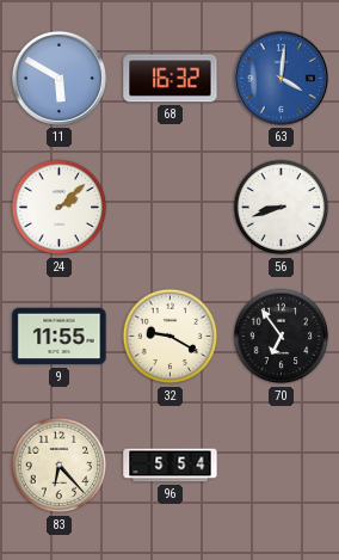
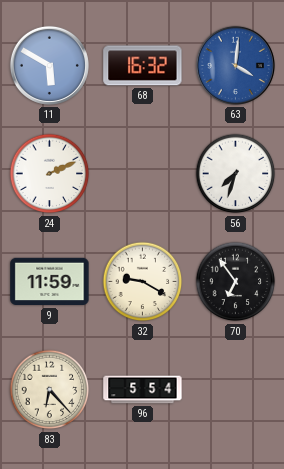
24: 2:08 -> 2:11 (50, 174)
56: 8:42 -> 7:33 (236, 174)
9: 11:55 -> 11:59 (50, 282)
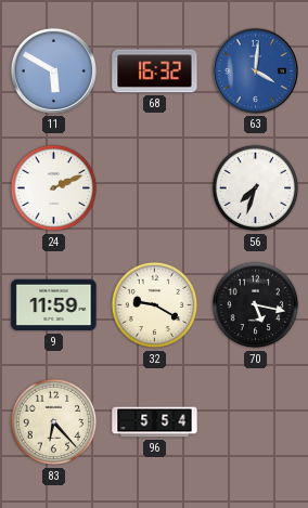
70: 6:54 -> 5:17 (256, 305)
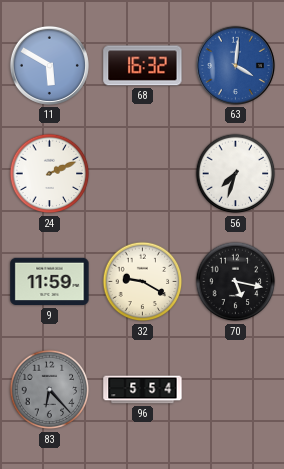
83 dial: cream -> grey (50, 390)
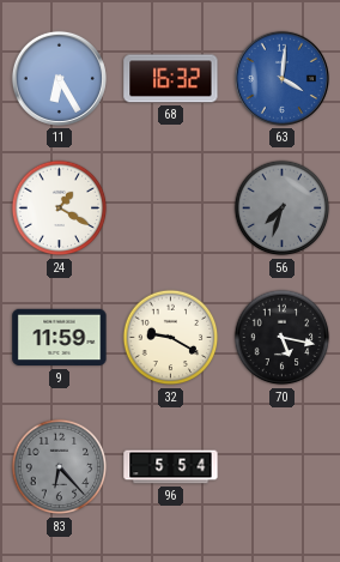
11: 5:50 -> 6:25 (59, 78)
24: 2:11 -> 1:20 (60, 209)
56 dial: white -> grey (283, 209)
